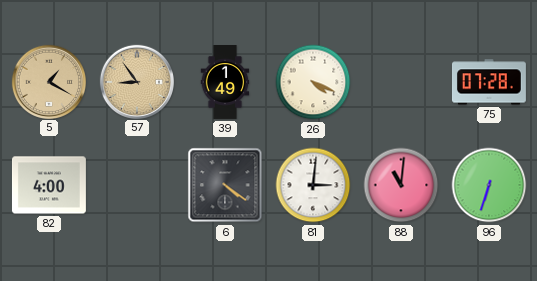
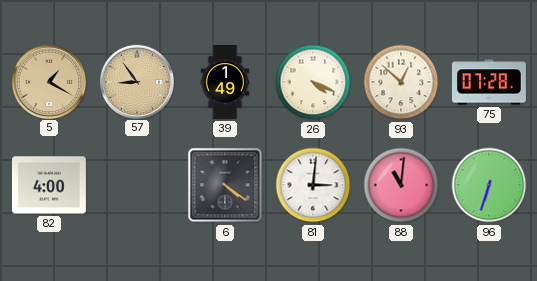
93: none -> 12:52 (401, 82)
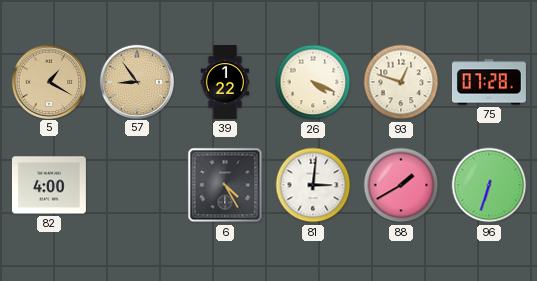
39: 1:49 -> 1:22 (225, 83)
93: 12:52 -> 12:48 (401, 82)
6: 4:21 -> 4:25 (225, 185)
88: 11:01 -> 1:40 (401, 185)
